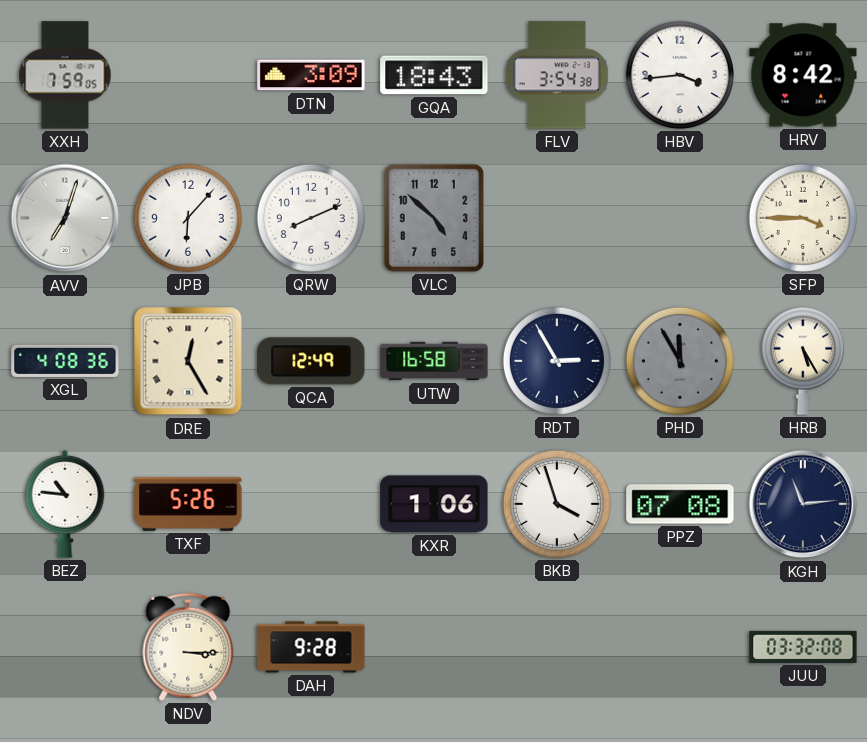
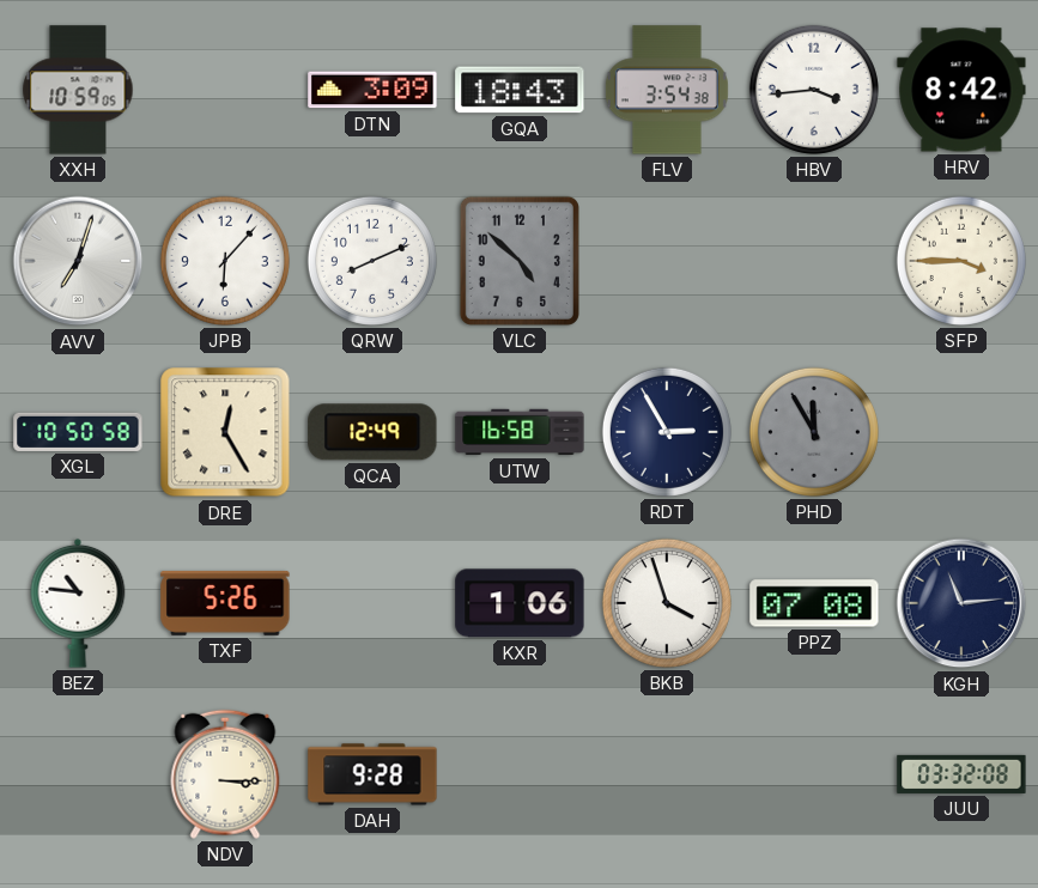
XXH: 7:59 -> 10:59 (78, 90)
XGL: 4:08 -> 10:50 (78, 432)
HRB: 5:25 -> none (803, 361)
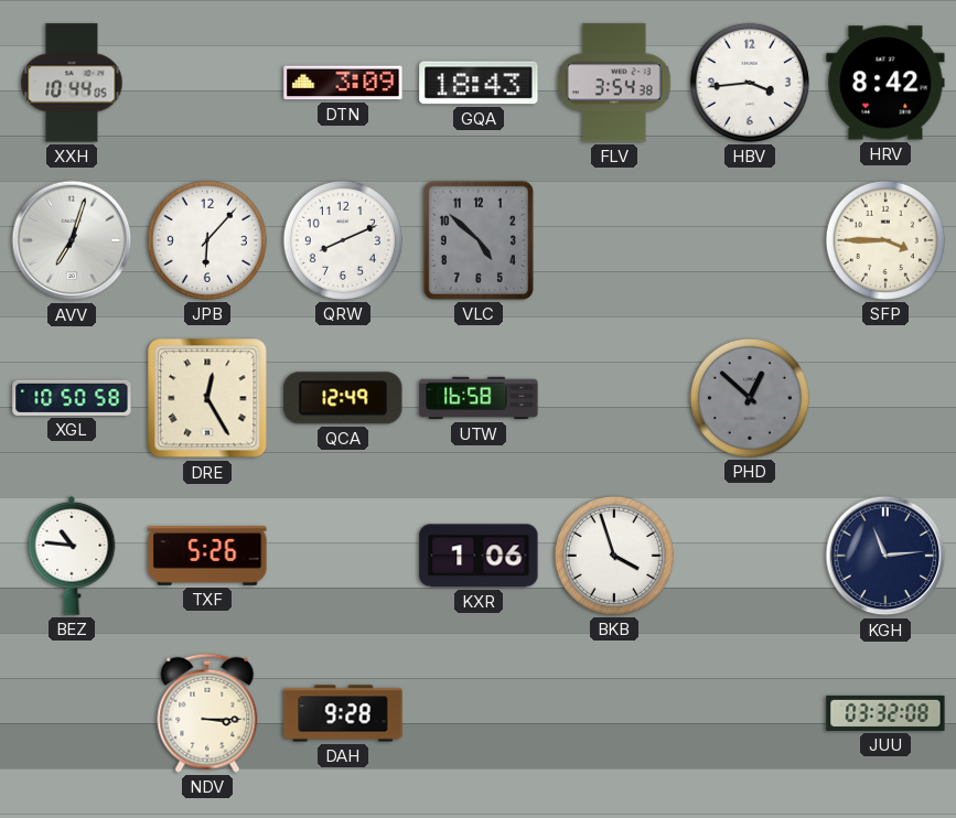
XXH: 10:59 -> 10:44 (72, 83)
RDT: 2:55 -> none (667, 432)
PHD: 11:55 -> 12:52 (750, 398)
PPZ: 07:08 -> none (814, 603)
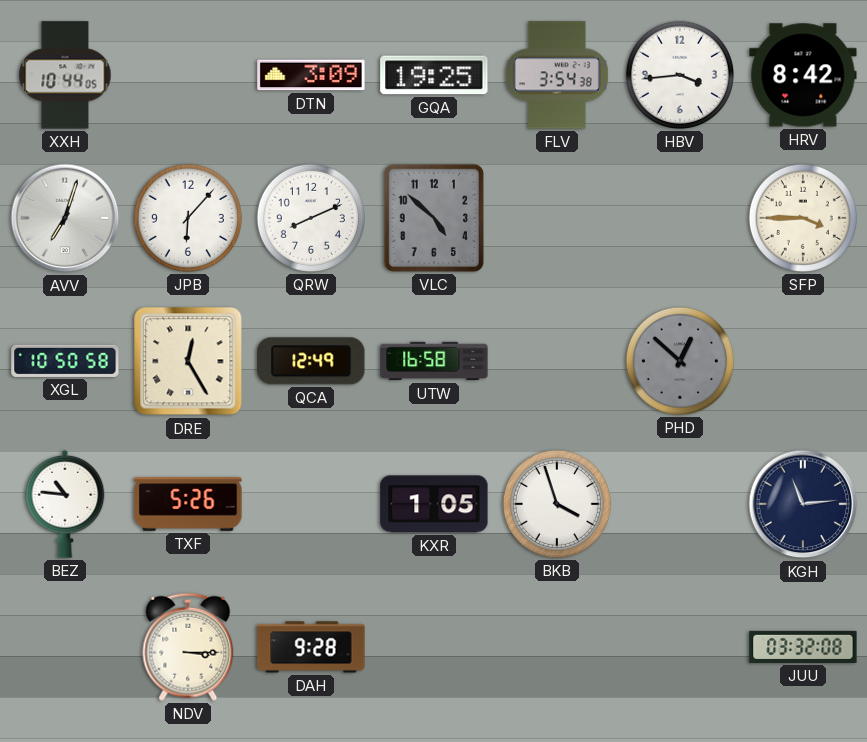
GQA: 18:43 -> 19:25 (434, 75)
KXR: 1:06 -> 1:05 (434, 504)
